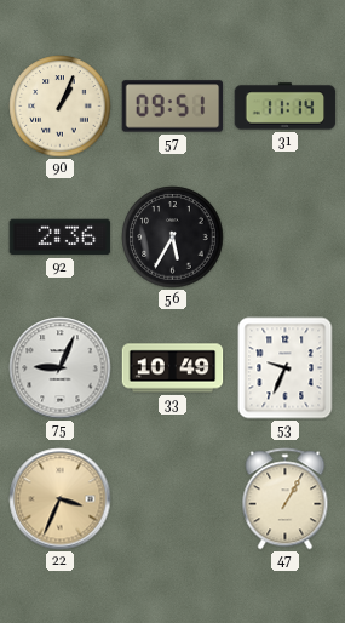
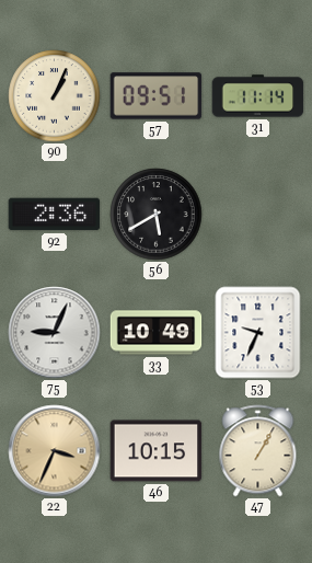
56: 5:35 -> 5:40 (157, 215)
46: none -> 10:15 (157, 451)
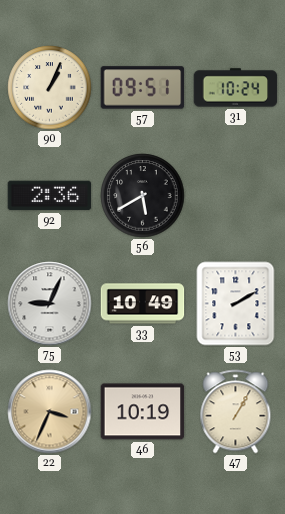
31: 11:14 -> 10:24 (236, 88)
53: 9:34 -> 2:10 (236, 304)
46: 10:15 -> 10:19 (143, 412)
